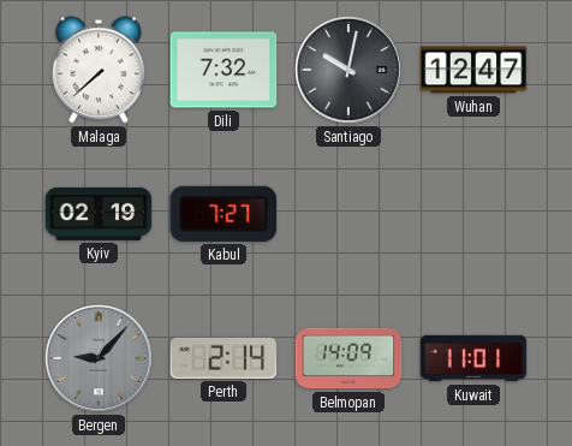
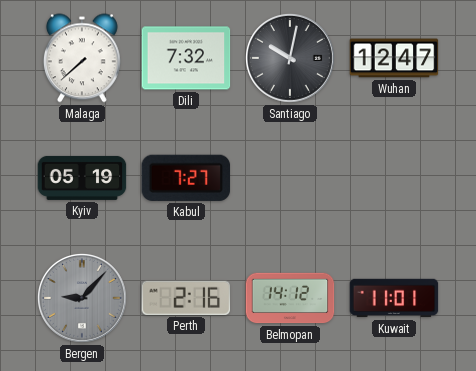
Kyiv: 02:19 -> 05:19 (82, 178)
Perth: 2:14 -> 2:16 (186, 298)
Belmopan: 14:09 -> 14:12 (290, 298)
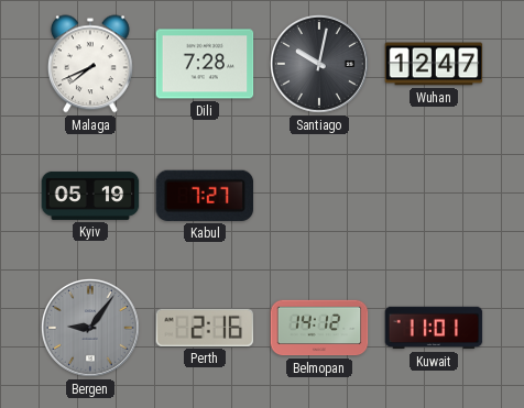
Malaga: 7:38 -> 7:41 (90, 64)
Dili: 7:32 -> 7:28 (205, 64)
Bergen: 9:07 -> 9:06 (90, 328)
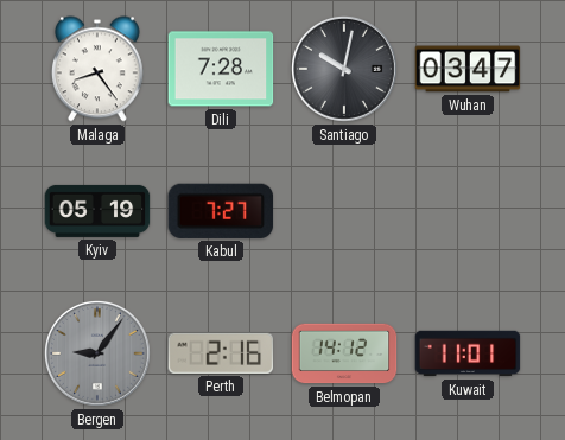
Malaga: 7:41 -> 8:24 (97, 69)
Wuhan: 12:47 -> 03:47 (468, 69)
